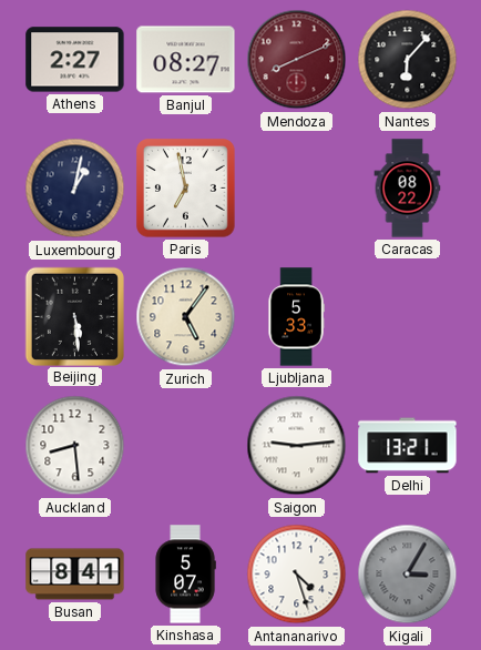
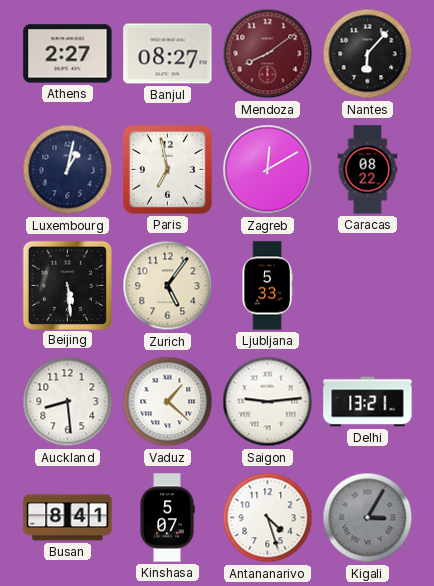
Mendoza: 8:11 -> 8:09 (268, 54)
Zagreb: none -> 12:10 (268, 170)
Vaduz: none -> 1:22 (168, 402)
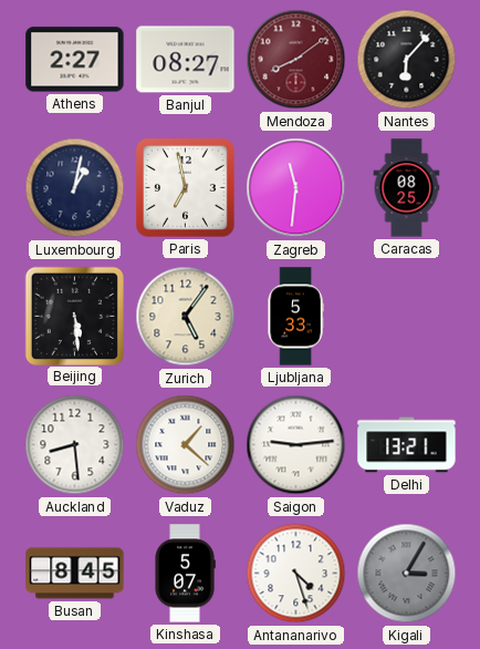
Zagreb: 12:10 -> 11:31 (296, 188)
Caracas: 08:22 -> 08:25 (407, 188)
Busan: 8:41 -> 8:45 (75, 574)
